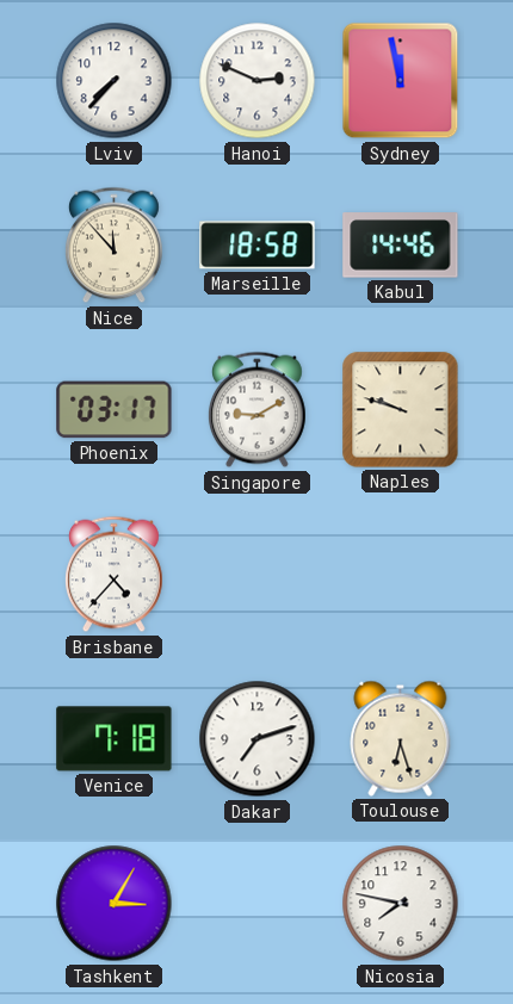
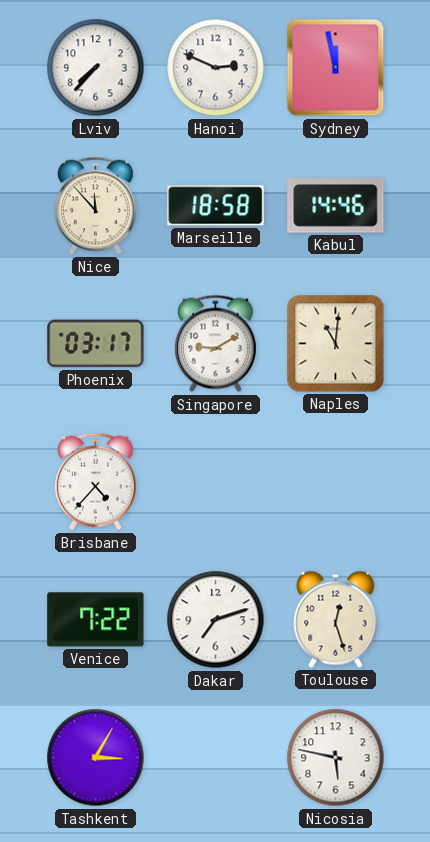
Naples: 9:48 -> 11:01 (336, 344)
Venice: 7:18 -> 7:22 (96, 620)
Toulouse: 6:27 -> 12:27 (336, 619)
Nicosia: 7:47 -> 5:47 (336, 758)
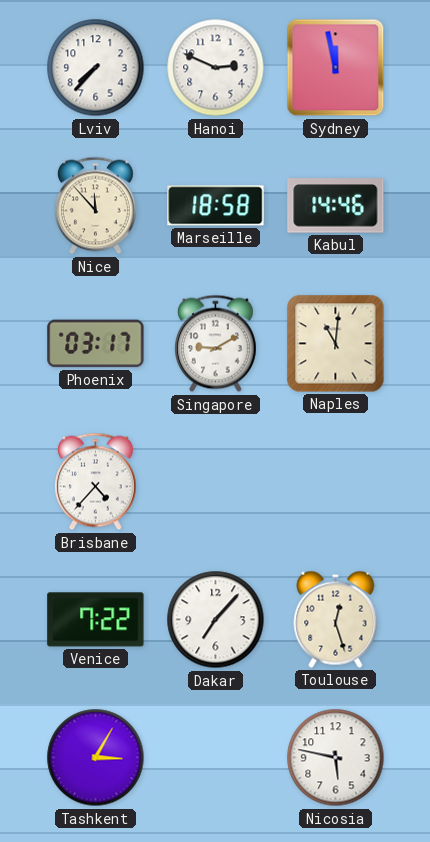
Dakar: 7:12 -> 7:07 (216, 620)
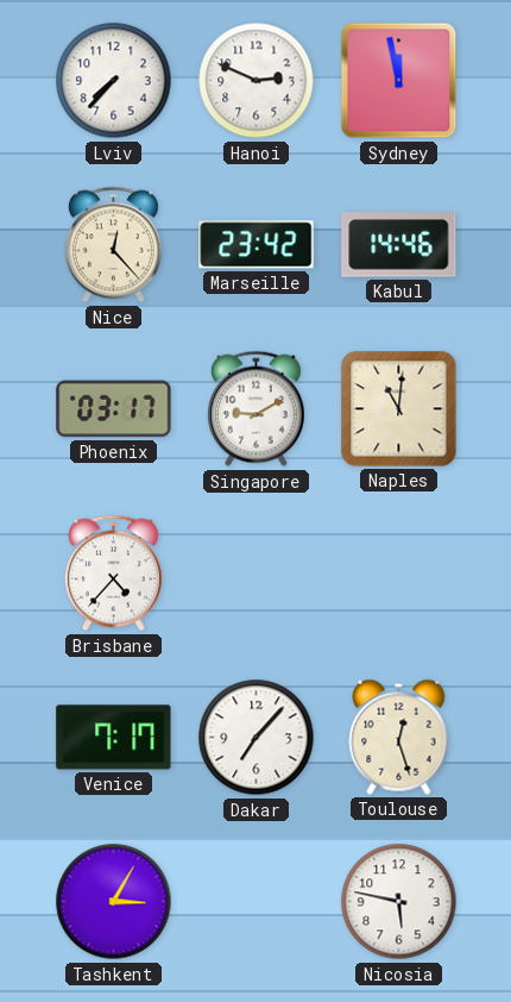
Nice: 11:53 -> 12:23 (113, 245)
Marseille: 18:58 -> 23:42 (257, 245)
Venice: 7:22 -> 7:17 (114, 738)
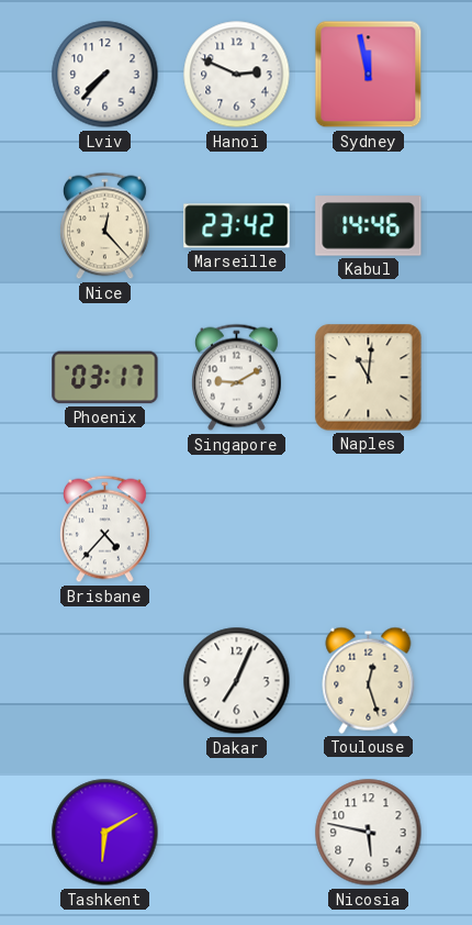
Venice: 7:17 -> none (114, 738)
Dakar: 7:07 -> 7:04 (237, 681)
Tashkent: 3:05 -> 6:10 (105, 833)
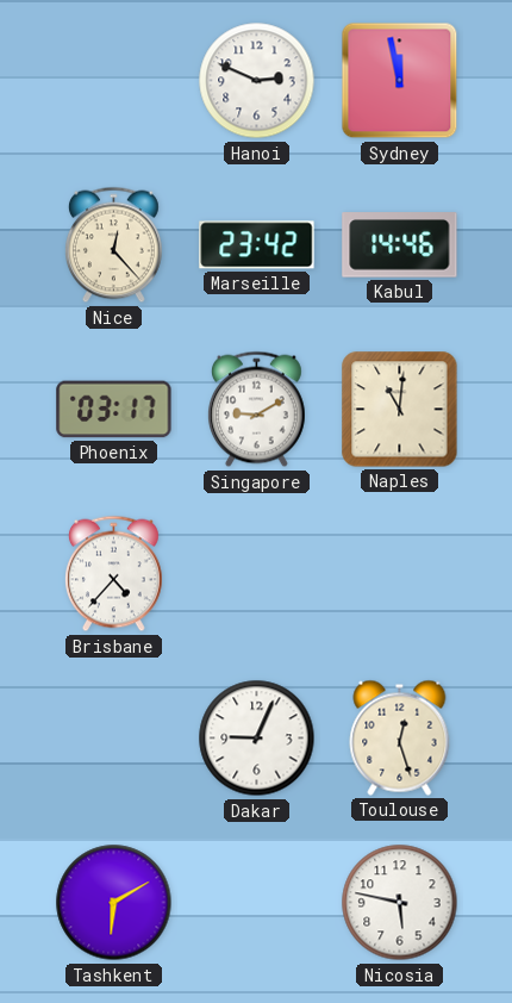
Lviv: 7:37 -> none (105, 75)
Dakar: 7:04 -> 9:04 (257, 739)
